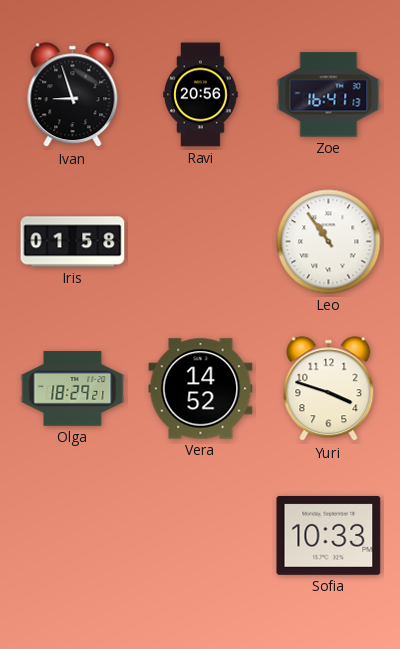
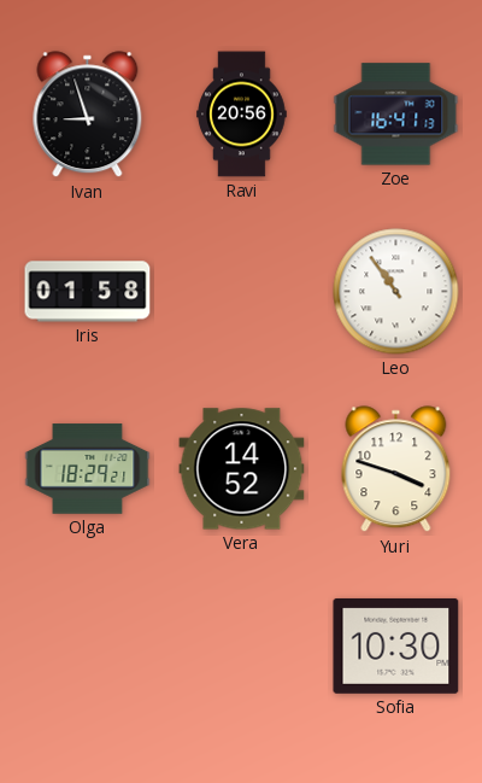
Sofia: 10:33 -> 10:30 (396, 645)
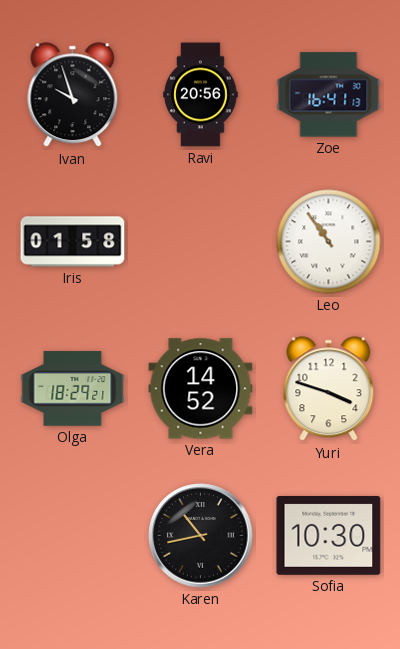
Ivan: 8:57 -> 9:57 (73, 95)
Karen: none -> 10:43 (201, 536)
